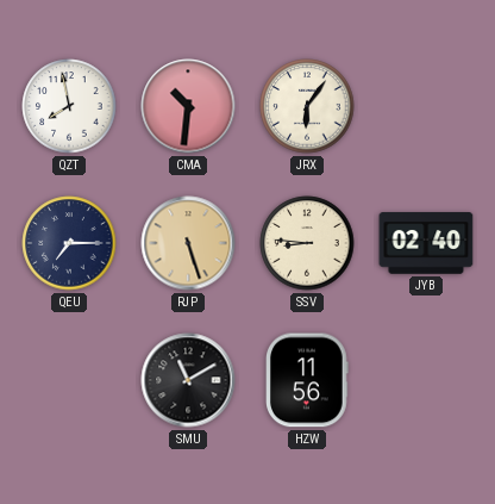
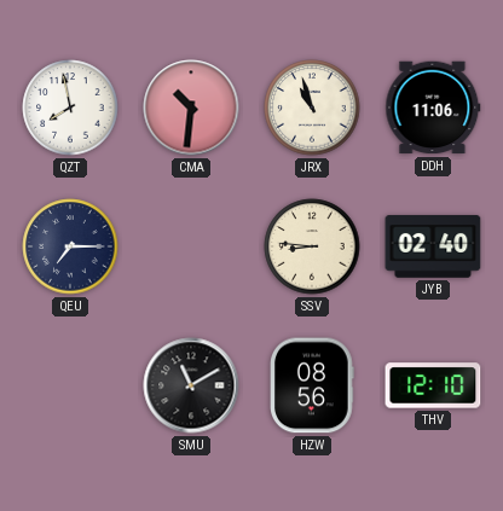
JRX: 6:06 -> 10:57 (312, 108)
DDH: none -> 11:06 (433, 108)
RJP: 5:27 -> none (188, 243)
HZW: 11:56 -> 08:56 (312, 385)
THV: none -> 12:10 (433, 385)
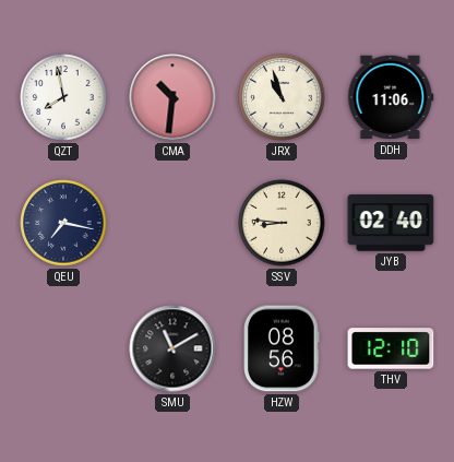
QEU: 7:15 -> 7:17 (63, 223)
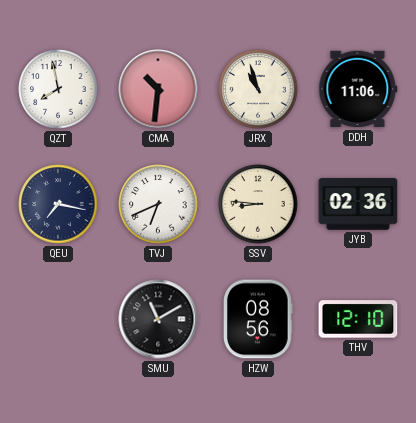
TVJ: none -> 6:41 (158, 204)
JYB: 02:40 -> 02:36 (358, 204)
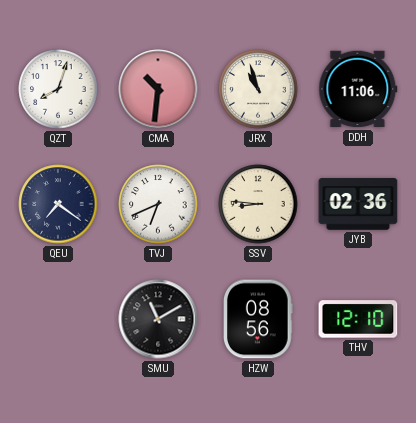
QZT: 7:58 -> 8:03 (58, 89)
QEU: 7:17 -> 7:21 (58, 204)
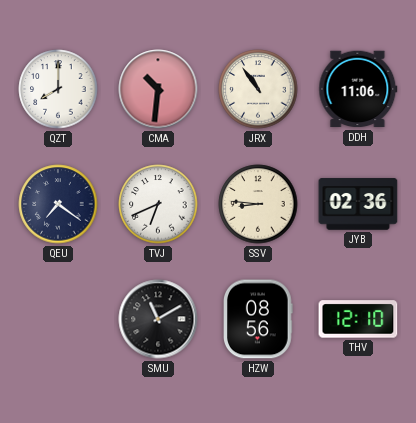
QZT: 8:03 -> 8:00 (58, 89)
JRX: 10:57 -> 10:54 (258, 89)
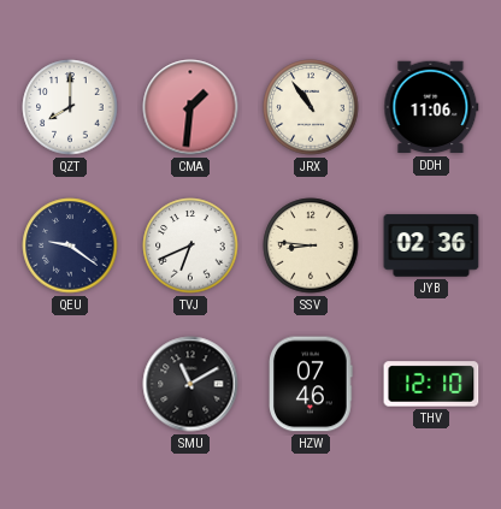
CMA: 10:31 -> 1:31 (190, 107)
QEU: 7:21 -> 9:21 (70, 245)
HZW: 08:56 -> 07:46 (311, 384)
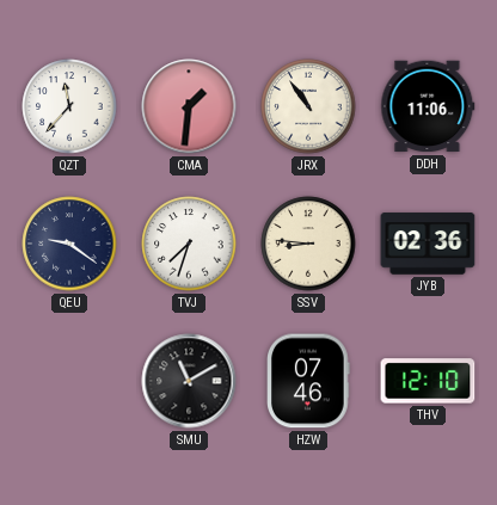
QZT: 8:00 -> 11:37 (69, 106)
TVJ: 6:41 -> 7:33 (189, 244)
